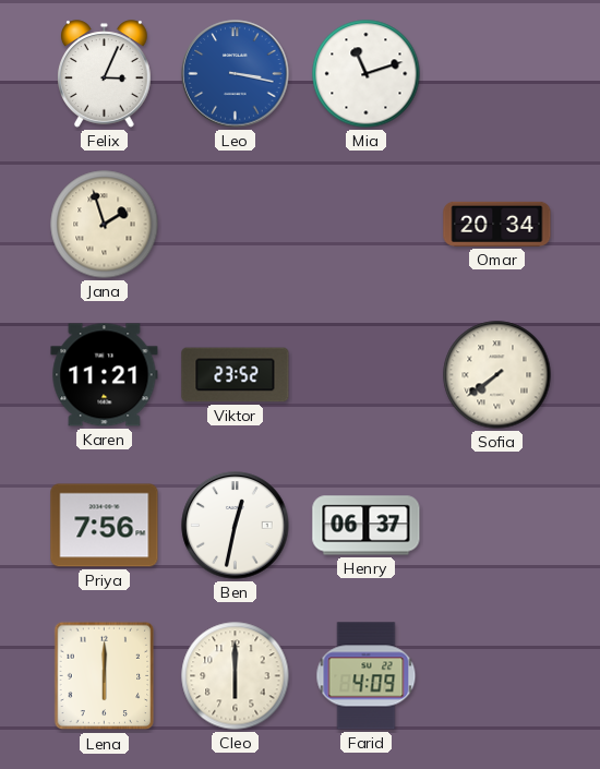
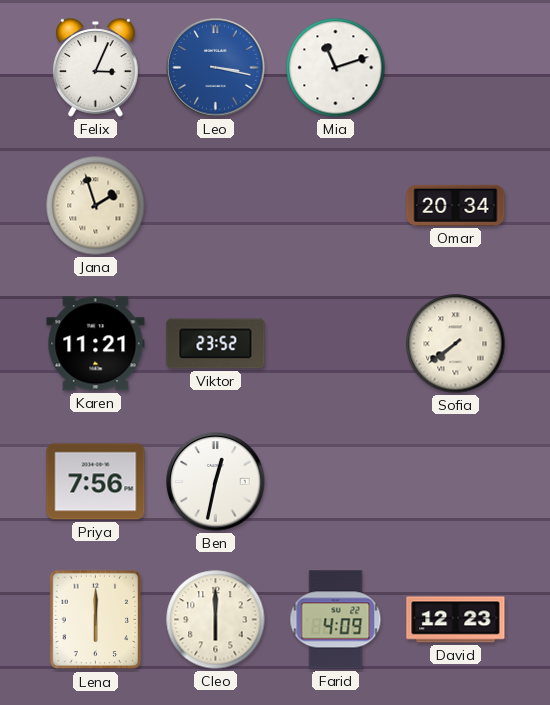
Henry: 06:37 -> none (367, 526)
David: none -> 12:23 (456, 620)
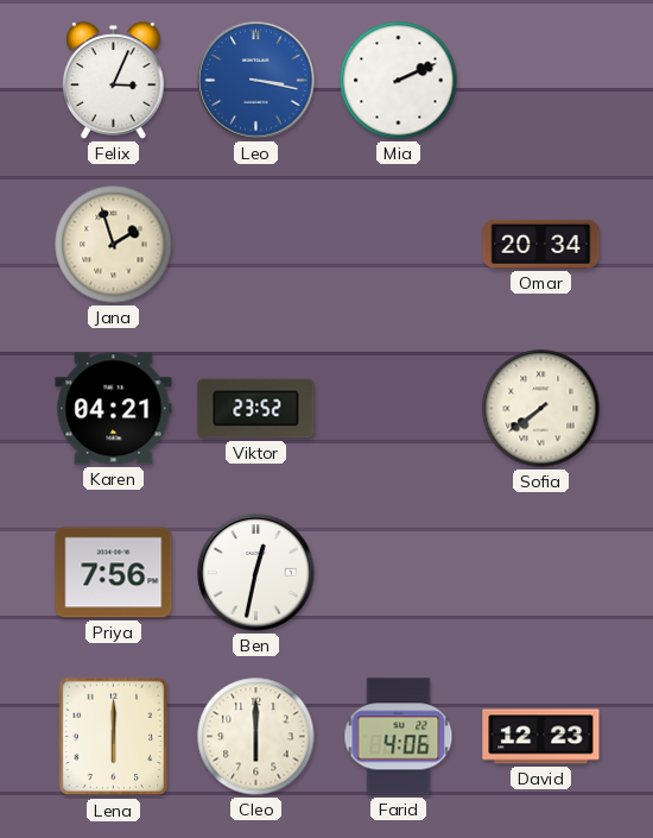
Mia: 11:12 -> 2:11 (399, 81)
Karen: 11:21 -> 04:21 (114, 409)
Farid: 4:09 -> 4:06 (399, 737)
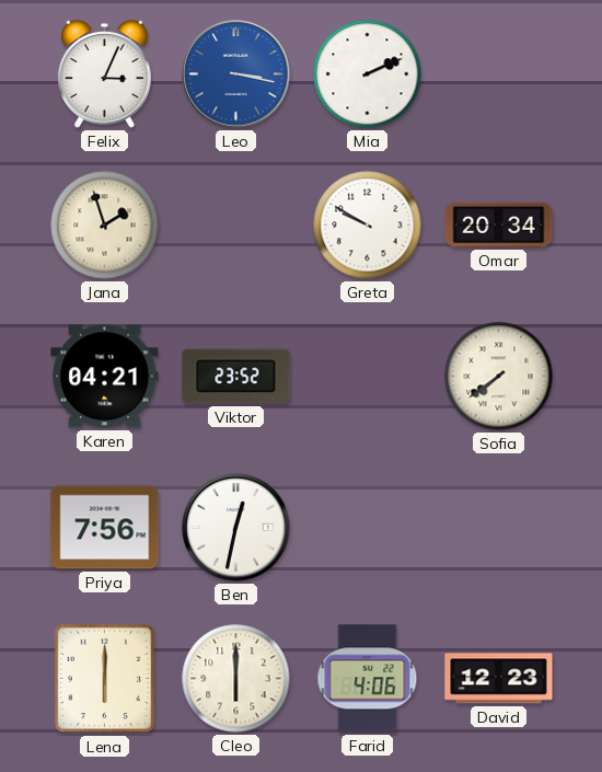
Greta: none -> 9:50 (368, 226)
